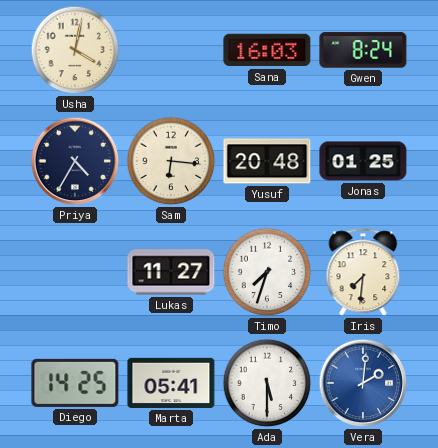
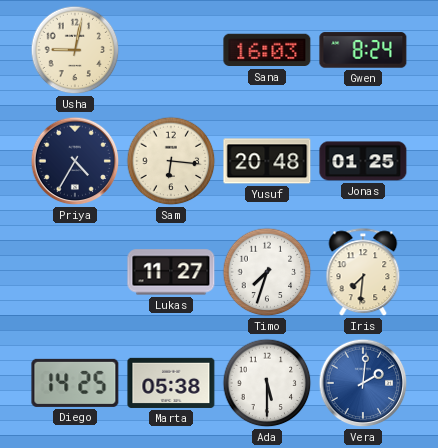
Usha: 4:02 -> 9:02 (75, 50)
Marta: 05:41 -> 05:38 (171, 383)
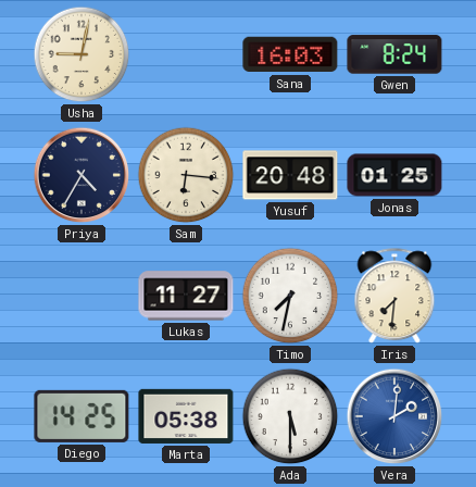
Timo: 7:33 -> 7:32 (290, 296)
